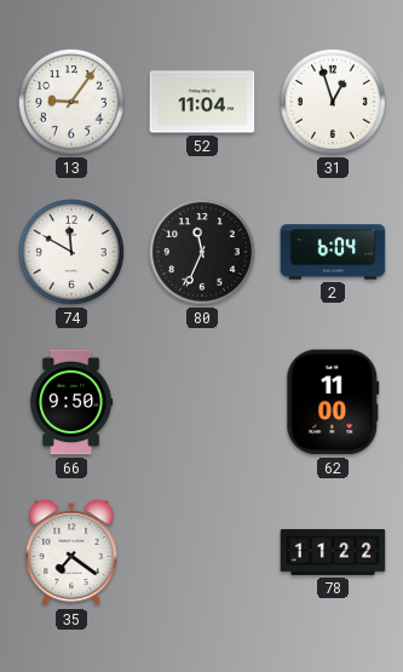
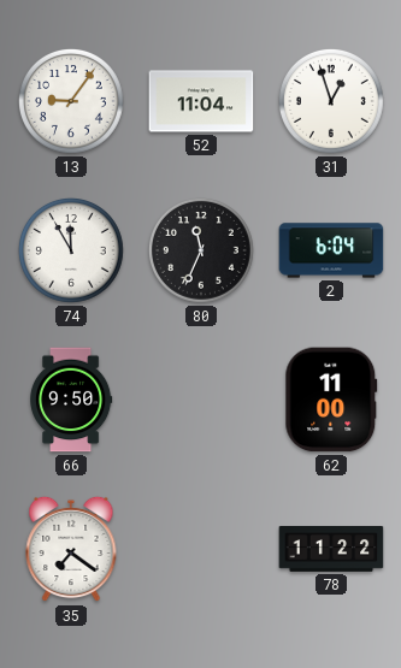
74: 11:50 -> 11:55 (71, 250)
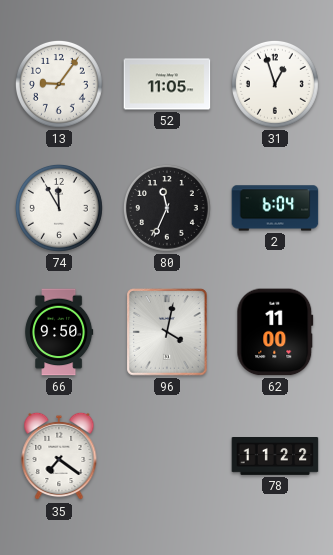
52: 11:04 -> 11:05 (167, 84)
96: none -> 4:02 (167, 332)
